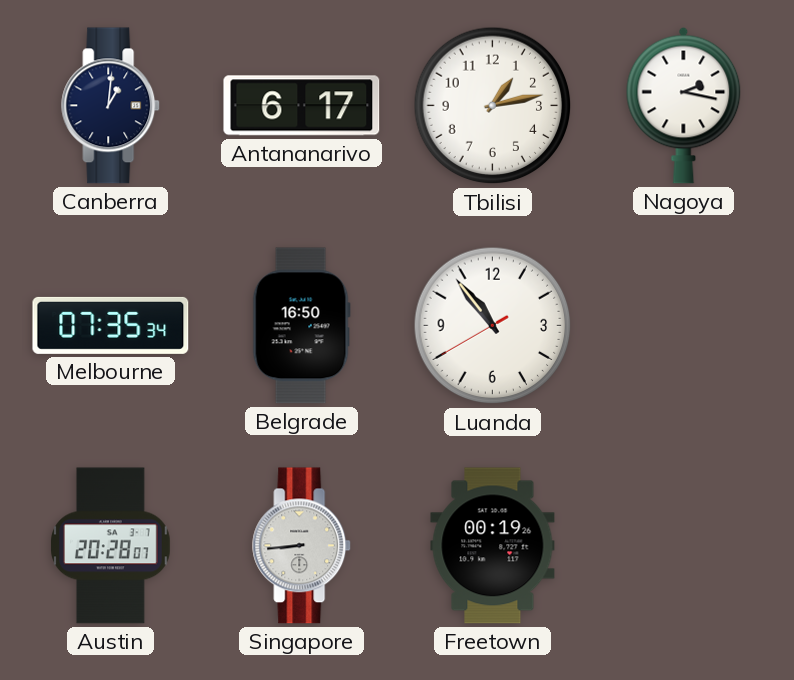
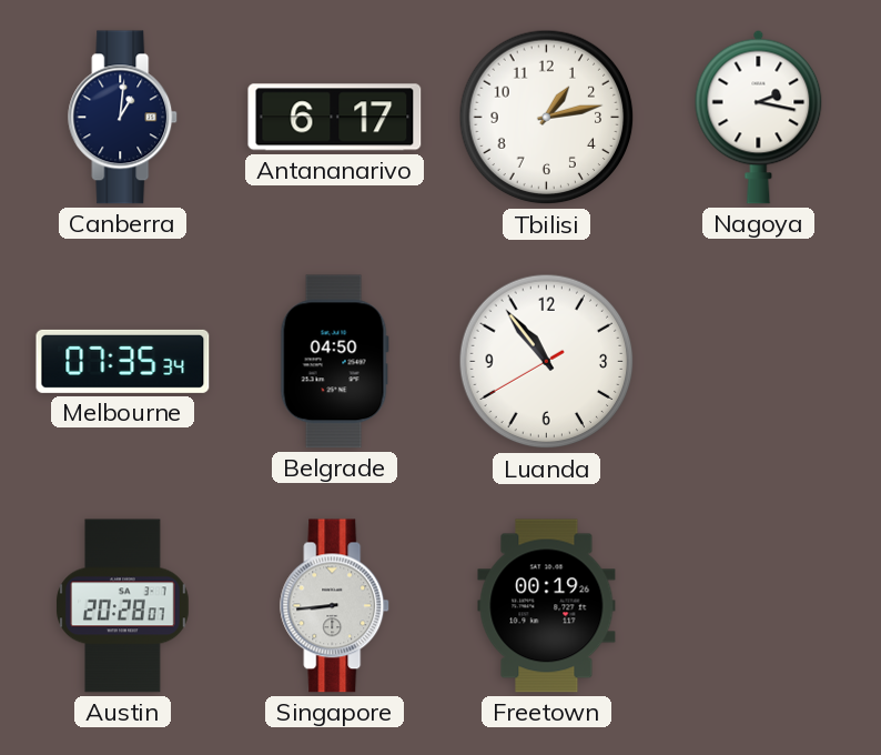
Belgrade: 16:50 -> 04:50 (334, 362)
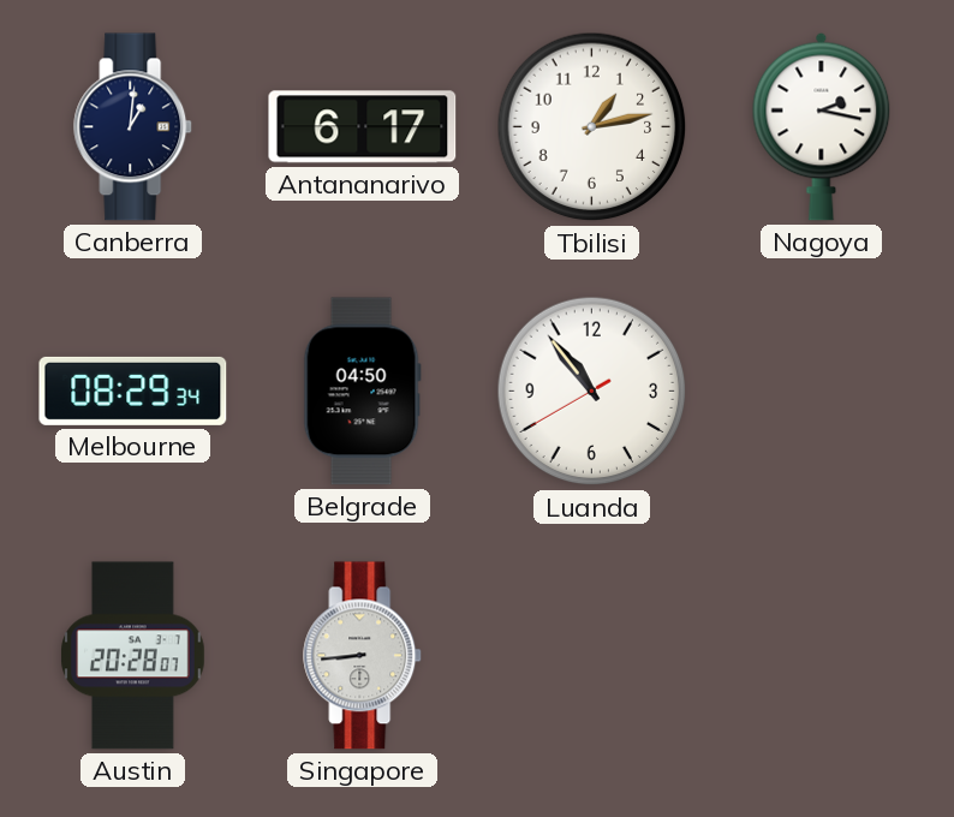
Melbourne: 07:35 -> 08:29 (133, 390)
Freetown: 00:19 -> none (547, 606)
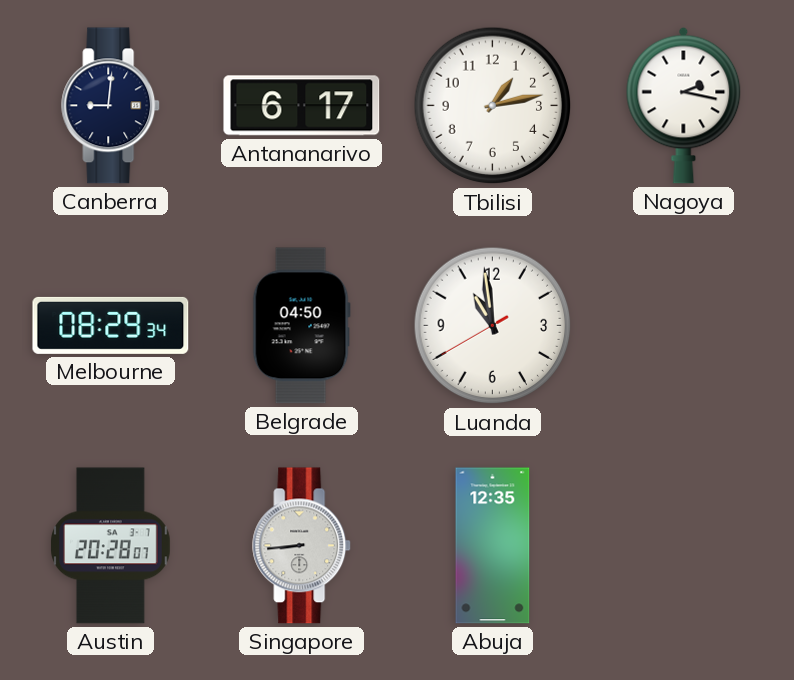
Canberra: 1:01 -> 9:01 (111, 106)
Luanda: 10:53 -> 10:58 (493, 326)
Abuja: none -> 12:35 (493, 546)
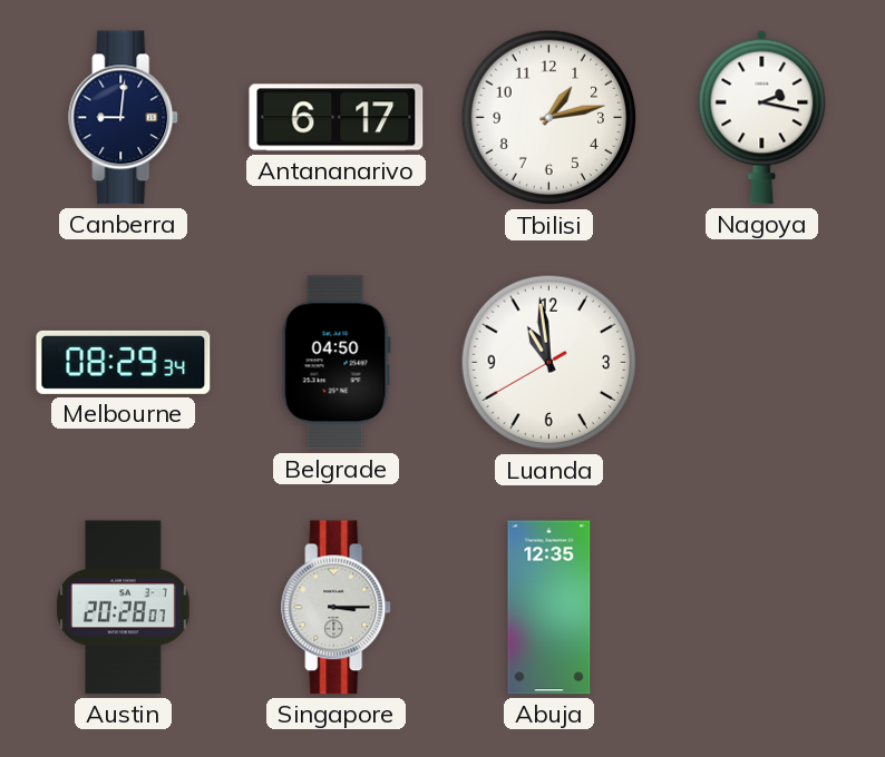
Singapore: 8:44 -> 3:15 (337, 608)
